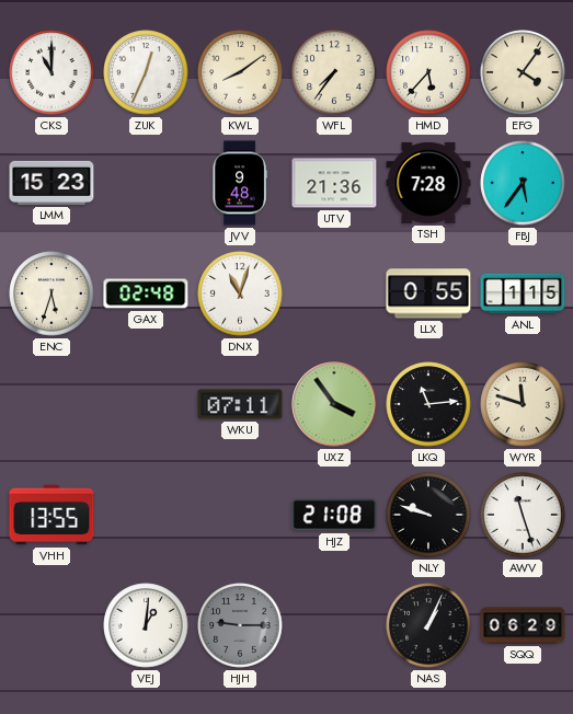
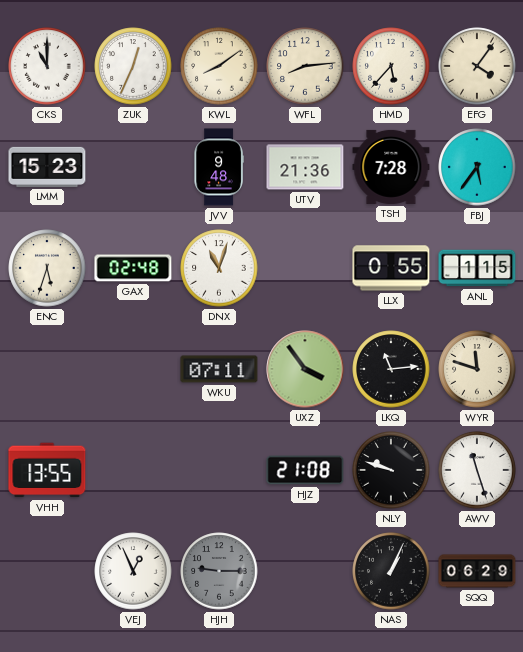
WFL: 7:36 -> 8:14 (305, 66)
VEJ: 1:01 -> 12:56 (133, 571)
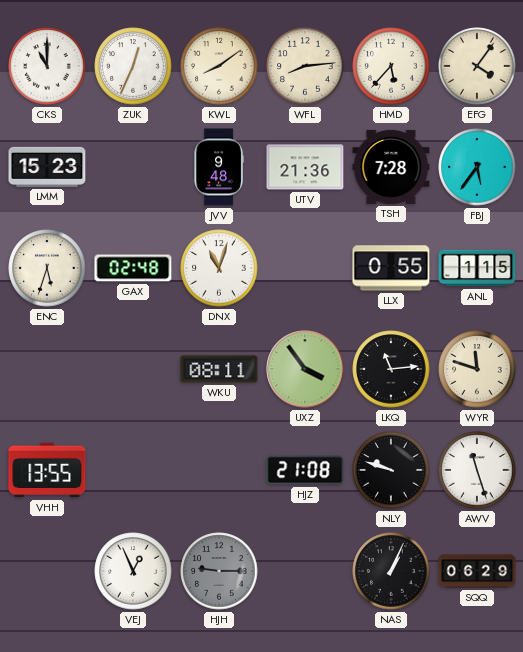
WKU: 07:11 -> 08:11 (219, 369)
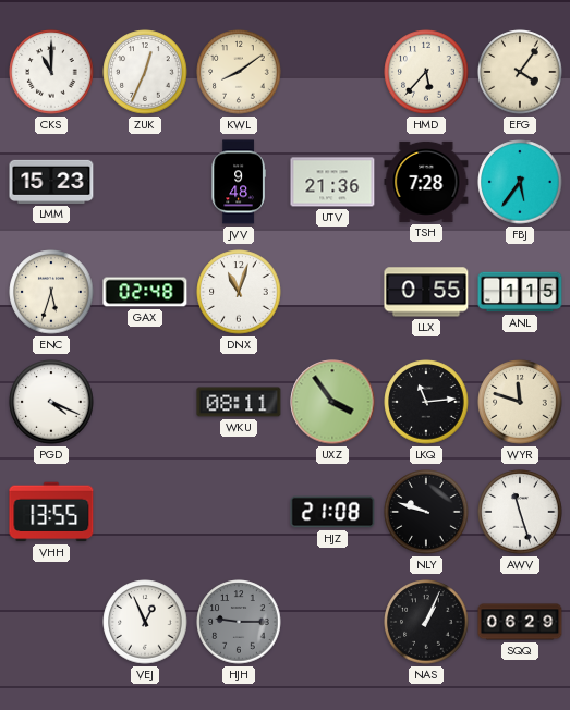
WFL: 8:14 -> none (305, 66)
PGD: none -> 4:19 (51, 402)
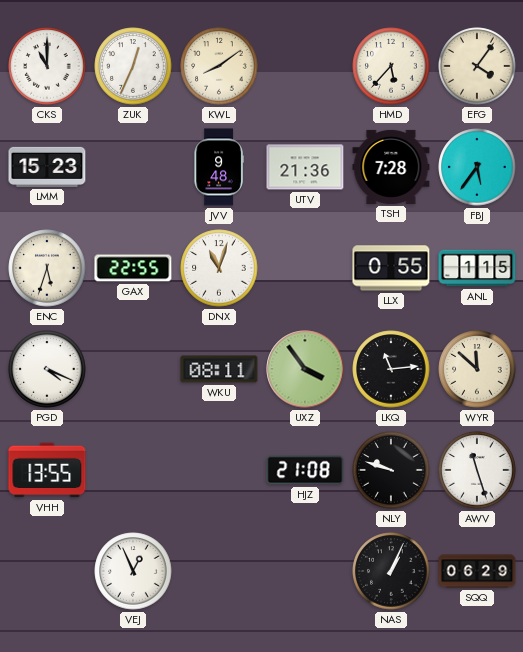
GAX: 02:48 -> 22:55 (133, 268)
WYR: 11:48 -> 11:52 (477, 369)
HJH: 9:15 -> none (239, 622)
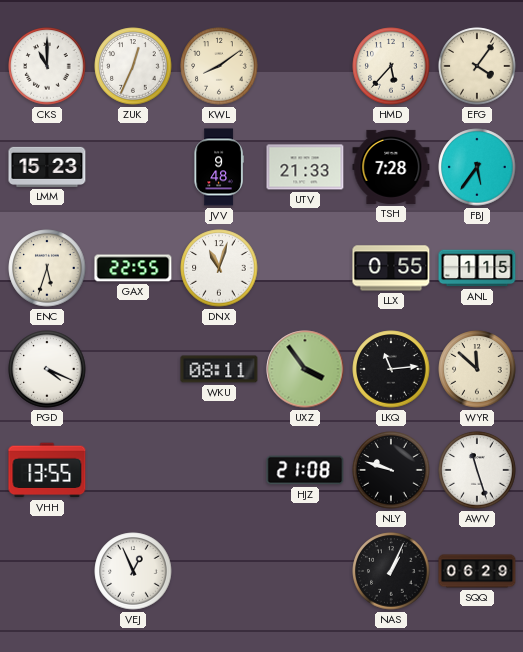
UTV: 21:36 -> 21:33 (305, 167)
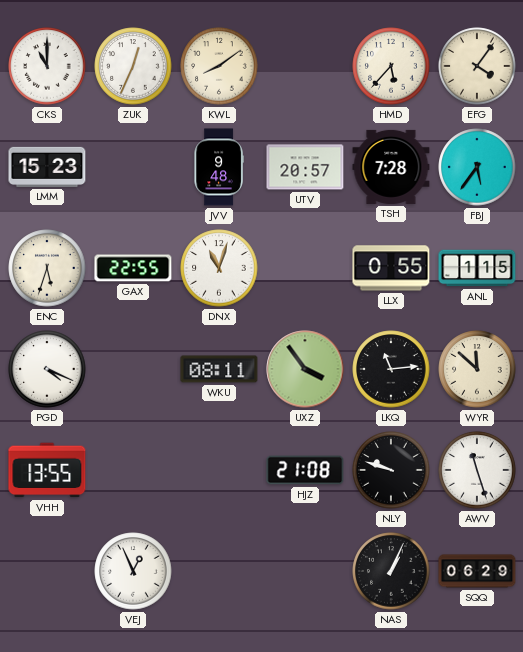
UTV: 21:33 -> 20:57 (305, 167)
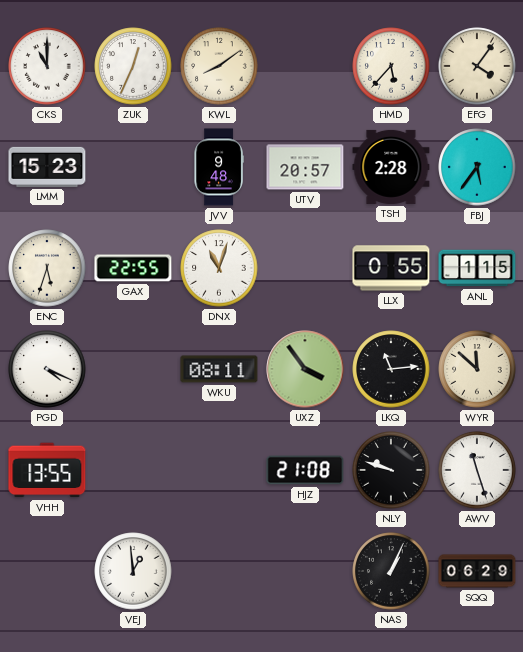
TSH: 7:28 -> 2:28 (391, 167)
VEJ: 12:56 -> 12:59 (133, 571)
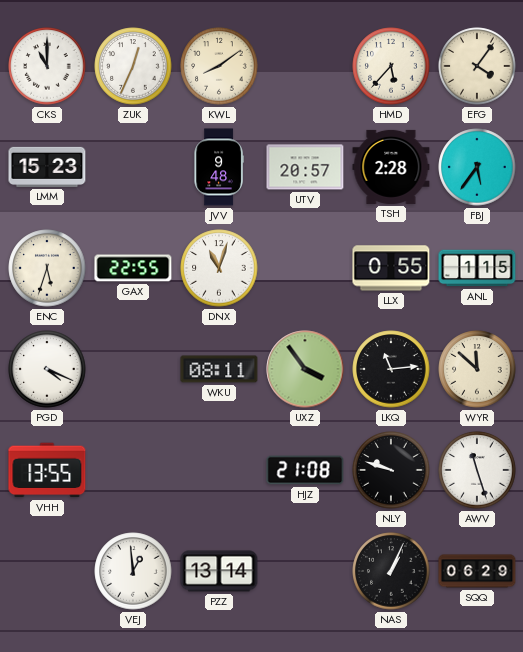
PZZ: none -> 13:14 (219, 571)
